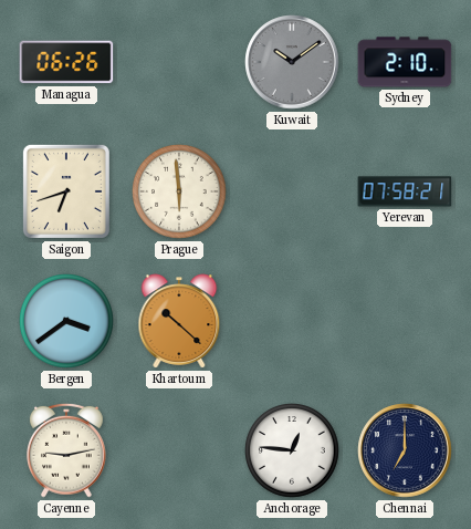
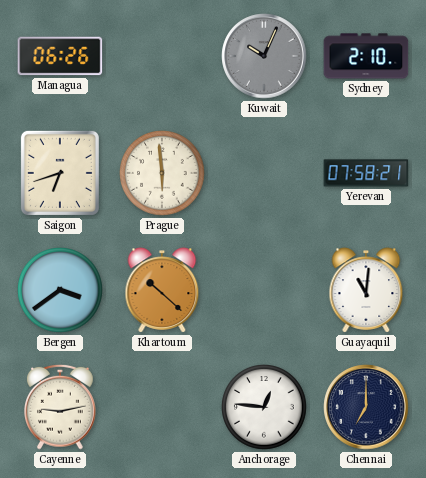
Kuwait: 10:09 -> 10:04 (264, 56)
Guayaquil: none -> 11:01 (366, 290)
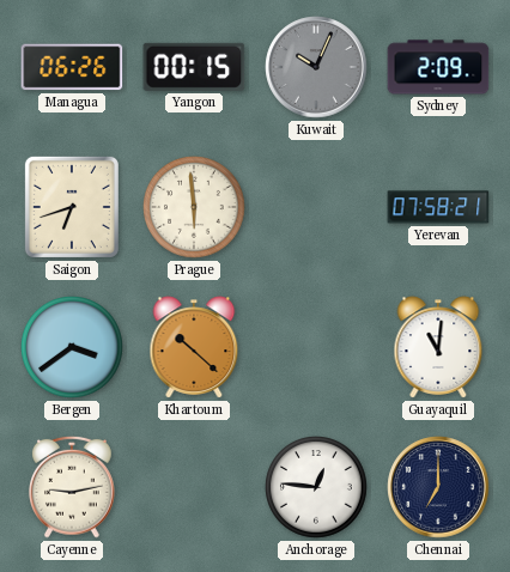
Yangon: none -> 00:15 (194, 67)
Sydney: 2:10 -> 2:09 (438, 67)
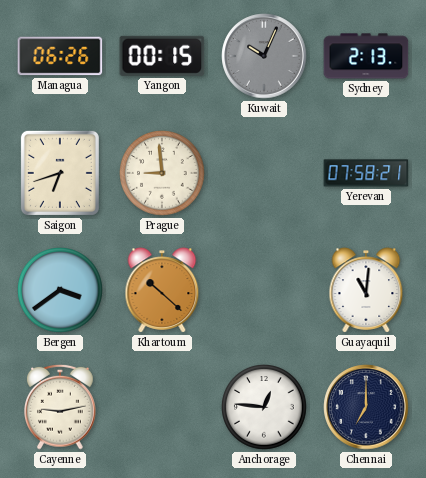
Sydney: 2:09 -> 2:13 (366, 56)
Prague: 5:59 -> 8:59 (162, 173)
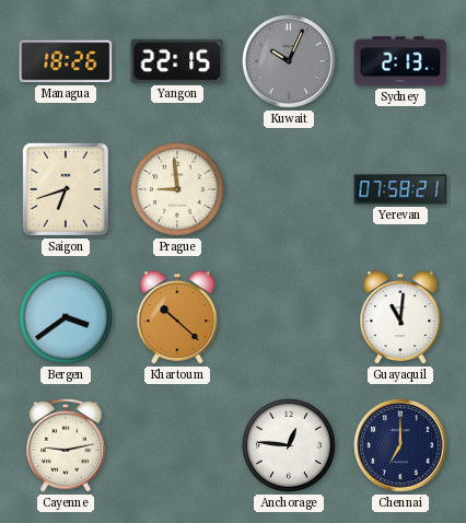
Managua: 06:26 -> 18:26 (66, 61)
Yangon: 00:15 -> 22:15 (177, 61)
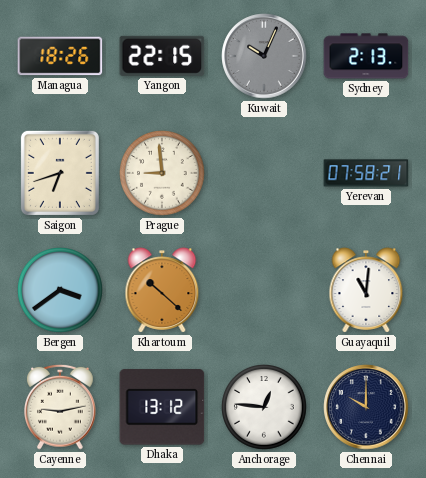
Dhaka: none -> 13:12 (162, 407)
Chennai: 7:00 -> 10:00 (366, 407)
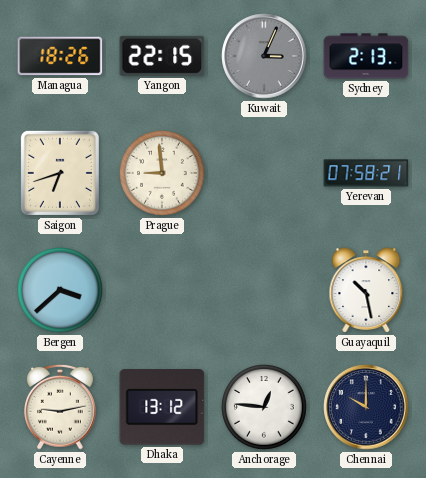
Kuwait: 10:04 -> 3:04 (264, 56)
Bergen: 3:39 -> 3:38 (60, 290)
Khartoum: 10:22 -> none (162, 290)
Guayaquil: 11:01 -> 10:28 (366, 290)
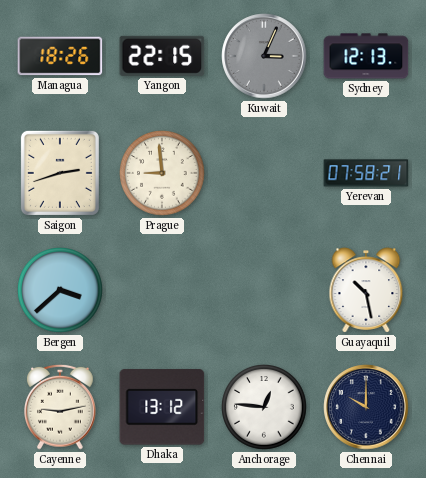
Sydney: 2:13 -> 12:13 (366, 56)
Saigon: 6:42 -> 2:42 (60, 173)
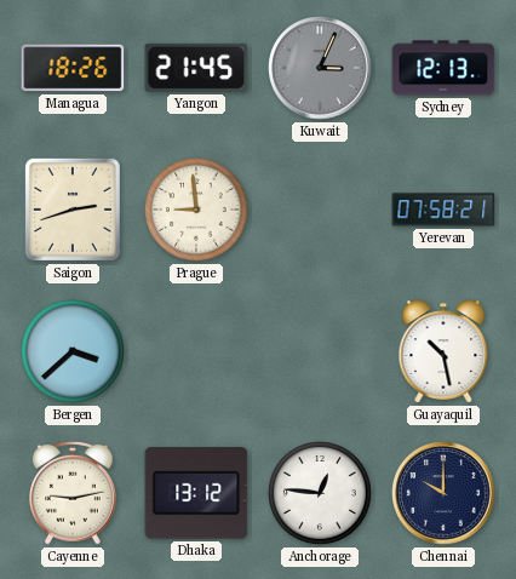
Yangon: 22:15 -> 21:45 (196, 68)
